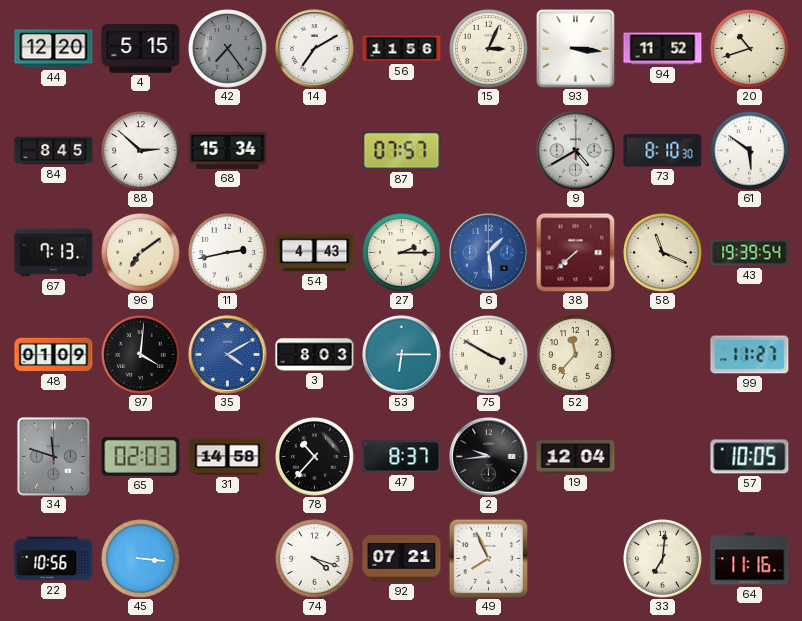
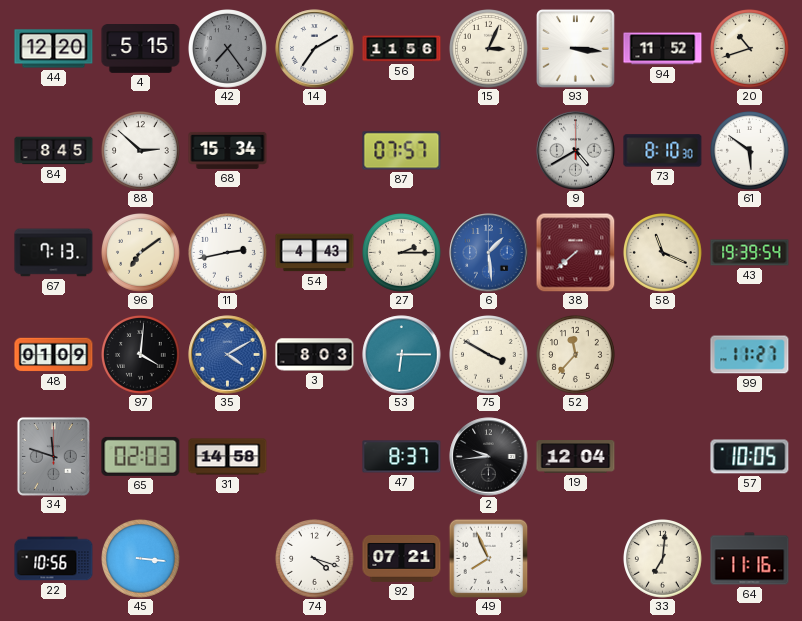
78: 10:37 -> none (315, 457)
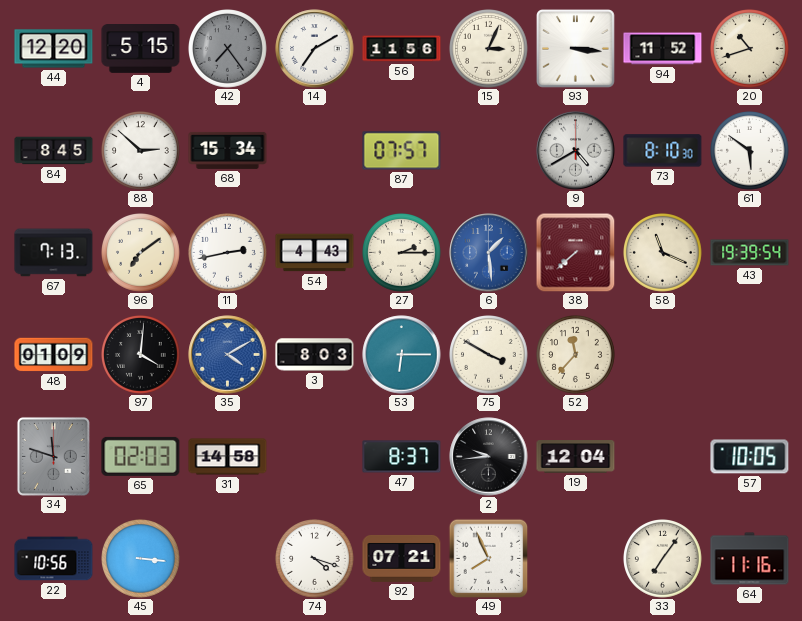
99: 11:27 -> none (750, 355)
33: 7:01 -> 7:06 (663, 559)
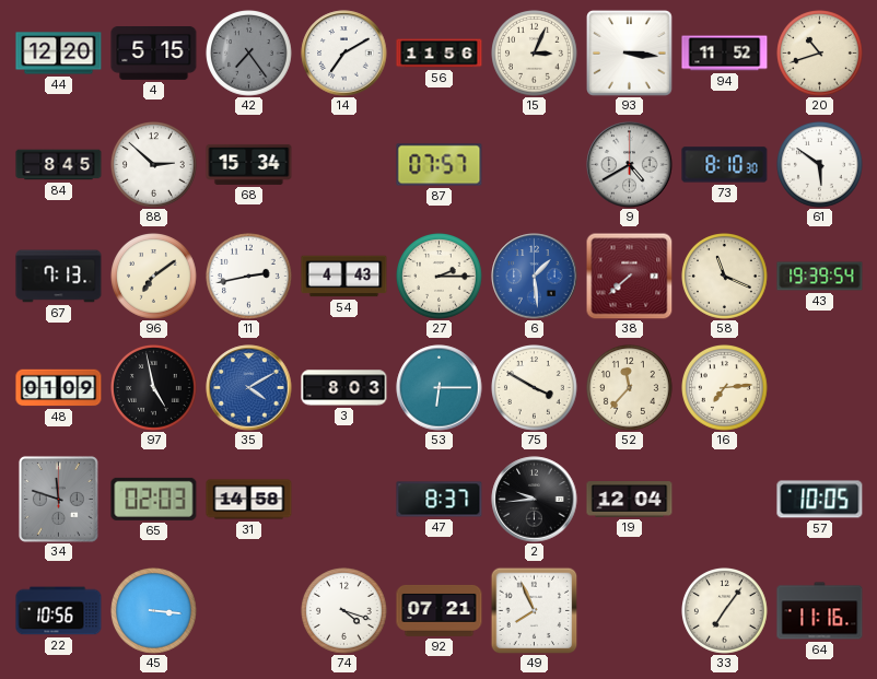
97: 4:01 -> 4:58 (154, 388)
16: none -> 7:14 (725, 388)
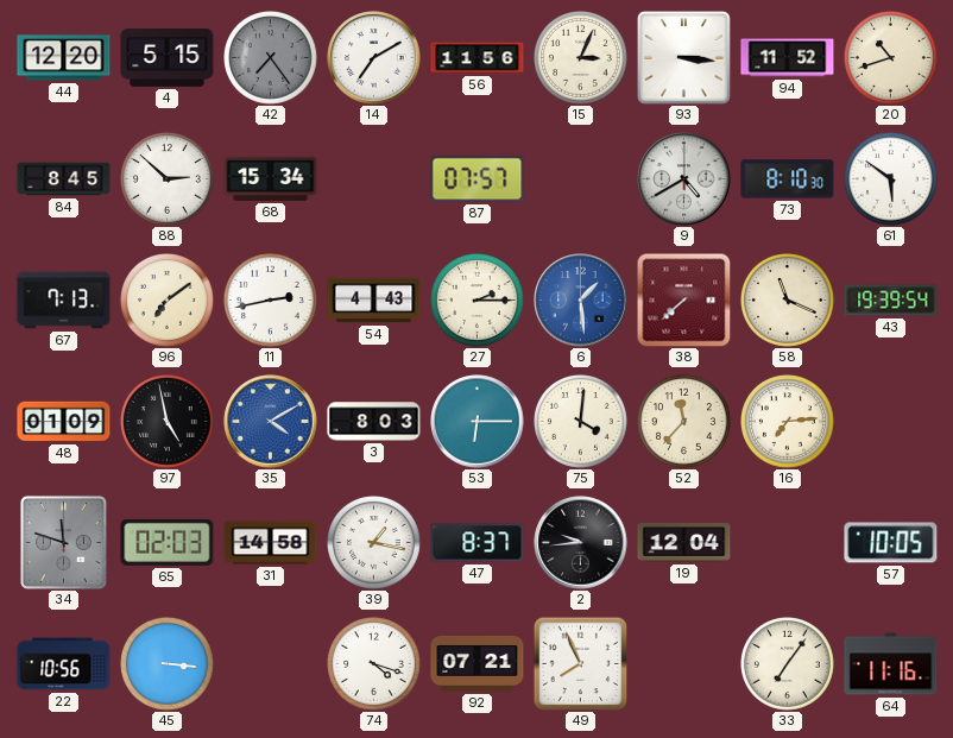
75: 3:50 -> 4:01 (581, 422)
39: none -> 1:17 (374, 543)
